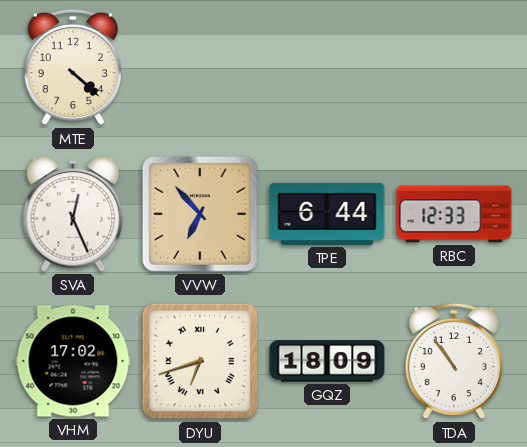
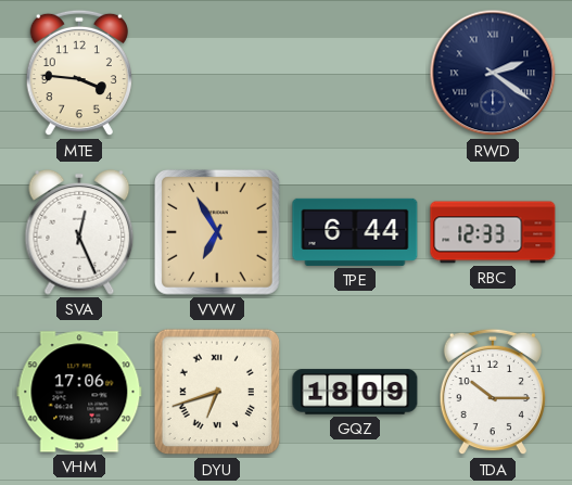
MTE: 4:22 -> 3:46 (78, 73)
RWD: none -> 2:21 (493, 73)
VVW: 6:53 -> 6:55 (217, 232)
VHM: 17:02 -> 17:06 (79, 392)
TDA: 10:54 -> 10:15 (492, 392)
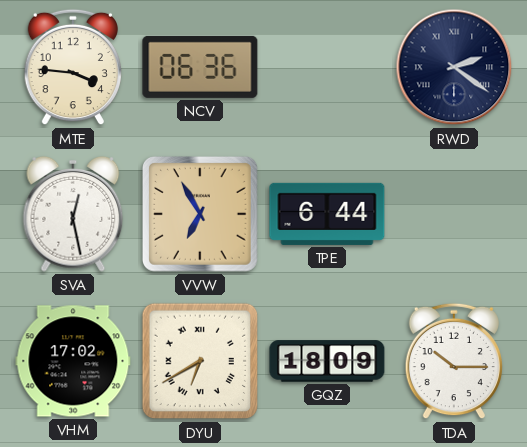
NCV: none -> 06:36 (200, 67)
SVA: 12:26 -> 12:28 (73, 214)
RBC: 12:33 -> none (493, 232)
VHM: 17:06 -> 17:02 (73, 361)
DYU: 6:42 -> 6:40 (200, 361)
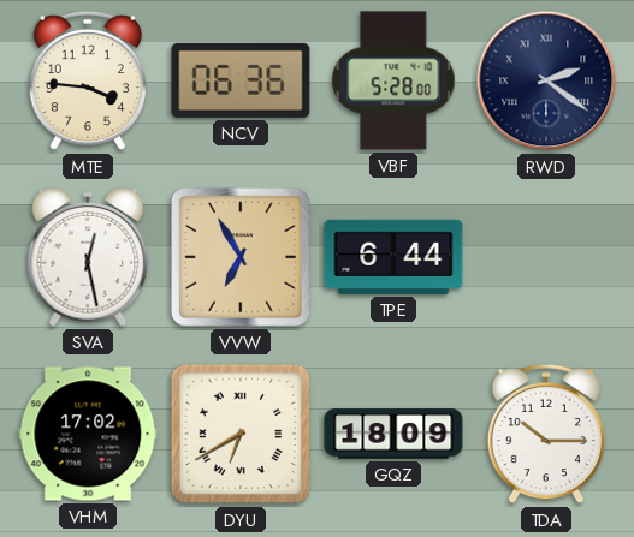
VBF: none -> 5:28 (393, 80)
